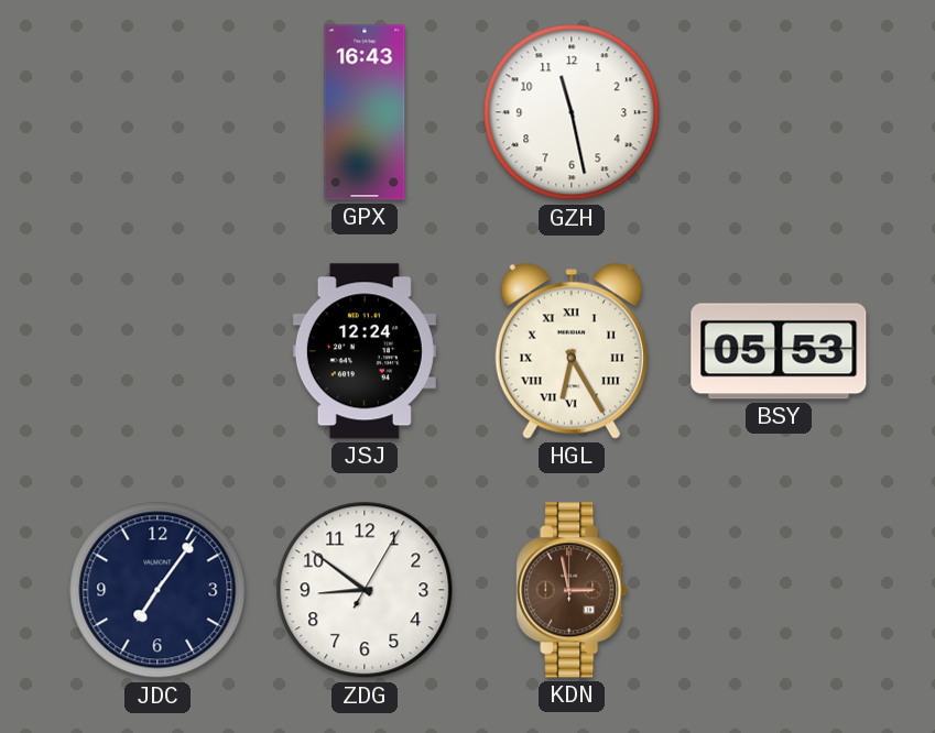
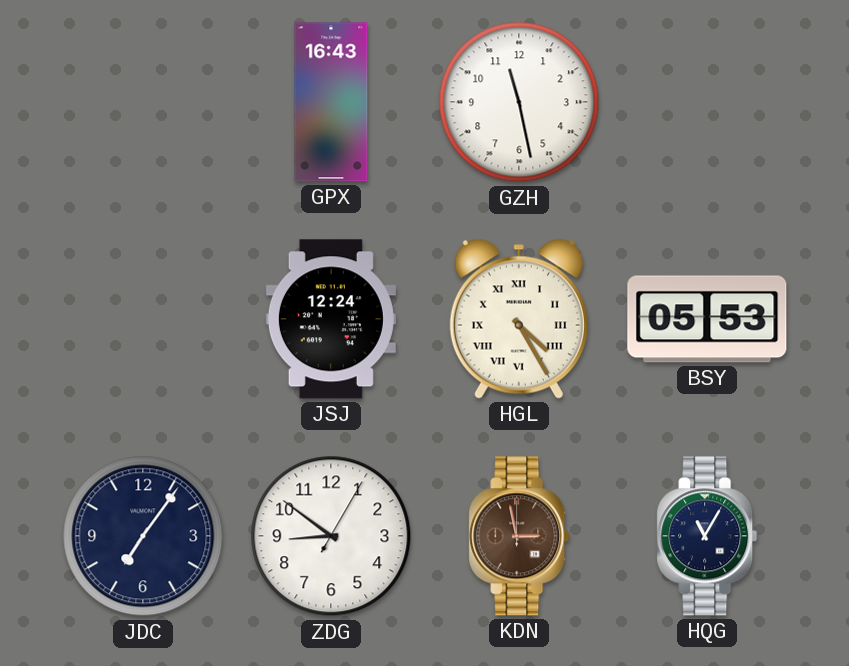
HGL: 6:25 -> 4:25 (519, 319)
HQG: none -> 11:05 (707, 536)
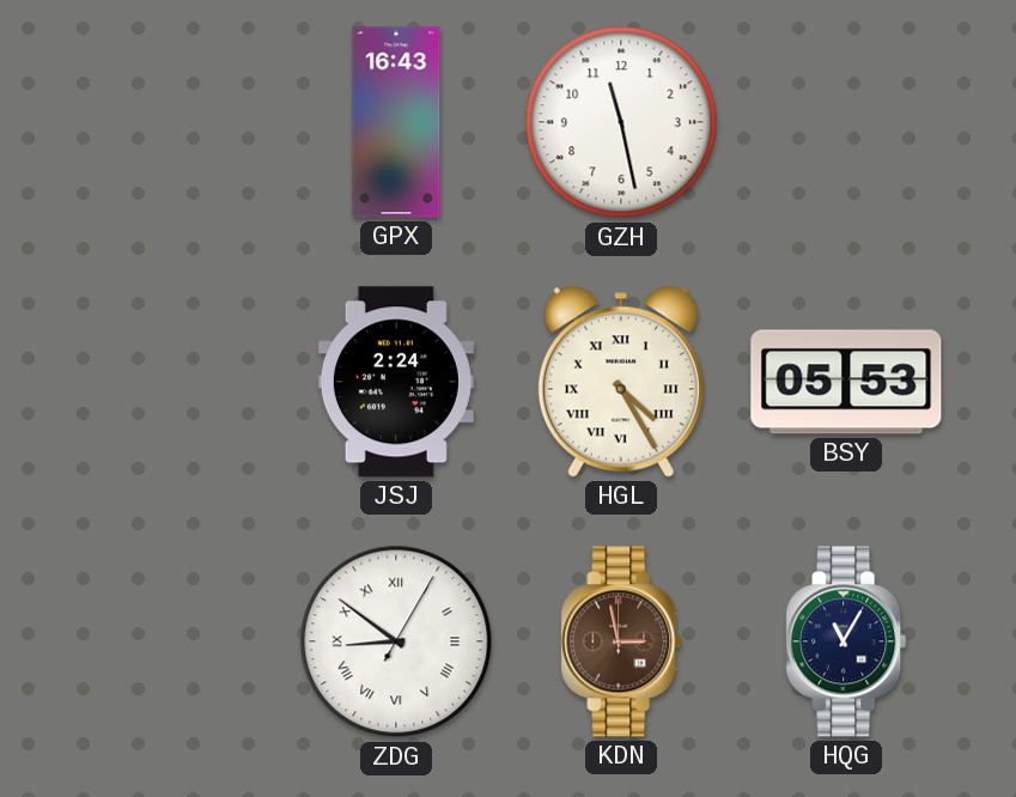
JSJ: 12:24 -> 2:24 (396, 382)
JDC: 7:06 -> none (143, 536)
ZDG numerals: Arabic -> Roman (396, 641)
